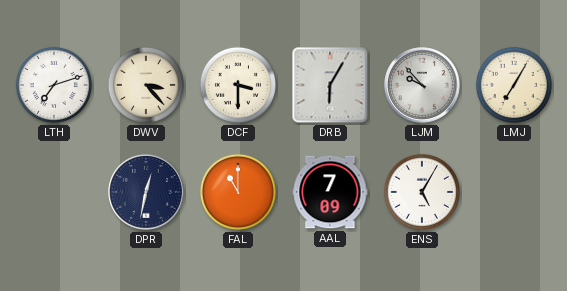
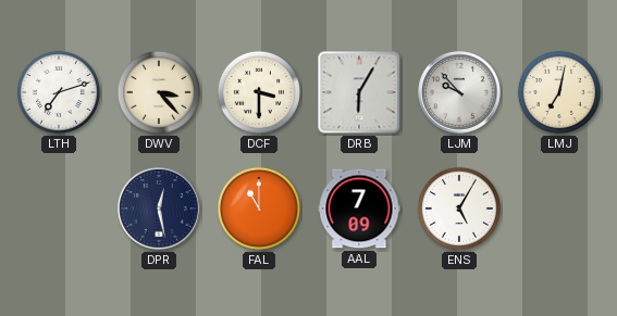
LMJ: 7:05 -> 7:02 (559, 92)
DPR: 12:32 -> 12:28 (159, 208)
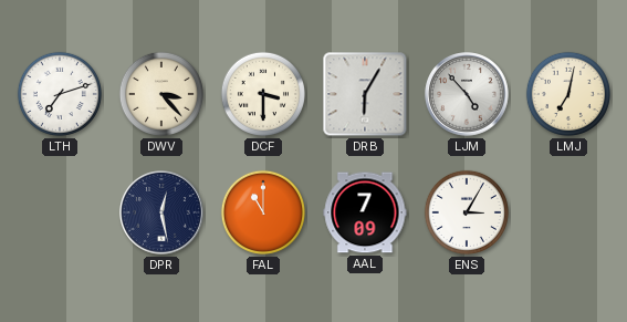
LJM: 9:53 -> 4:53 (467, 94)
ENS: 5:05 -> 3:05 (467, 212)
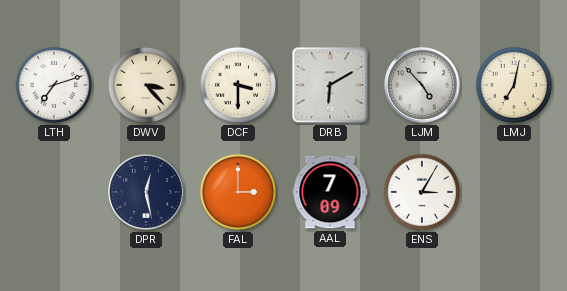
DRB: 6:05 -> 6:10 (330, 85)
FAL: 11:00 -> 3:00 (238, 192)
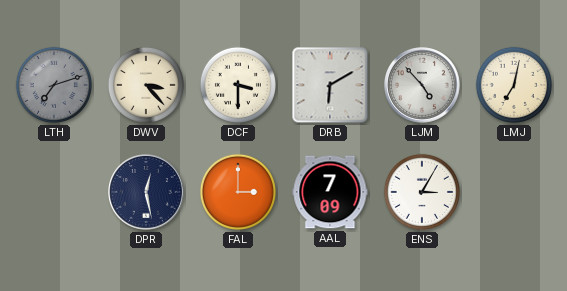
LTH dial: white -> grey (54, 85)
